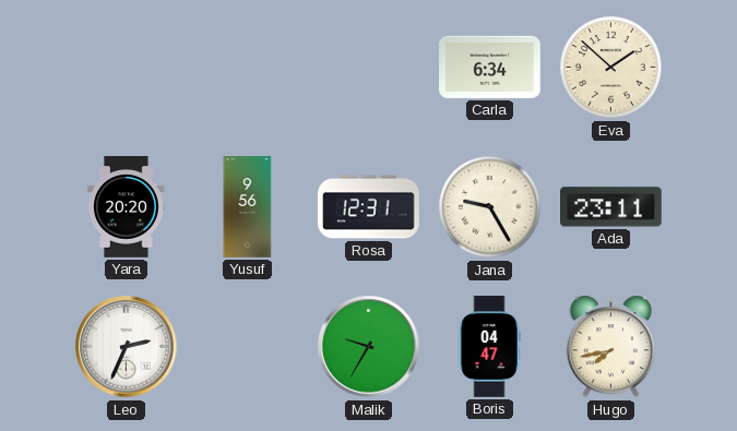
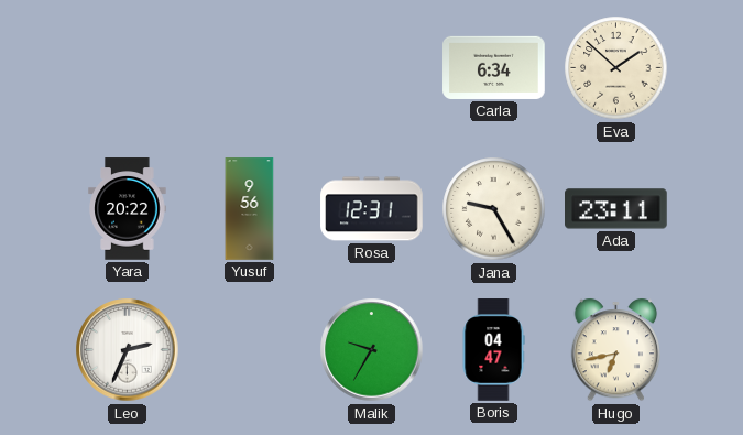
Yara: 20:20 -> 20:22 (128, 209)
Hugo: 7:43 -> 6:43 (616, 350)
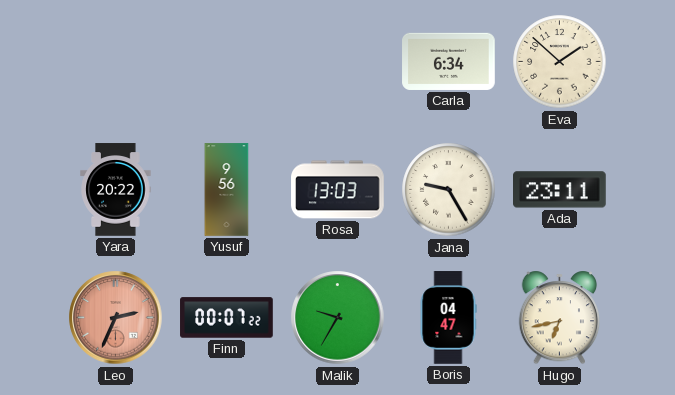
Rosa: 12:31 -> 13:03 (338, 190)
Leo dial: white -> salmon (116, 318)
Finn: none -> 00:07 (227, 318)
